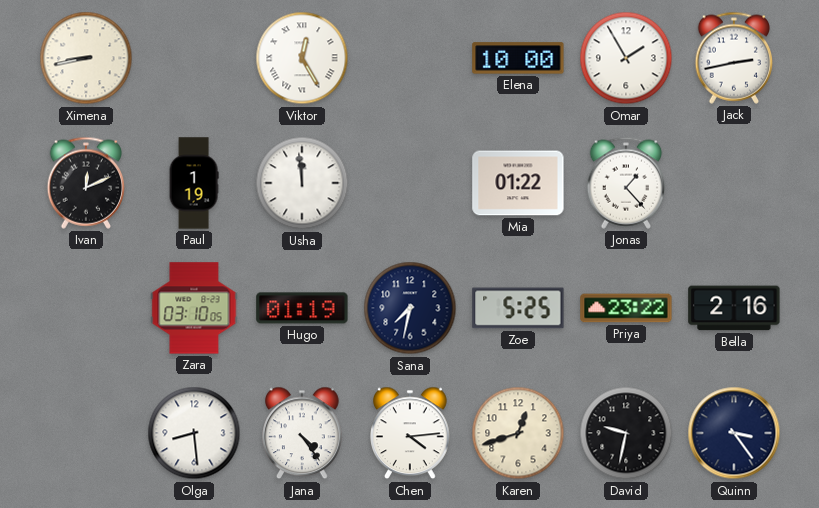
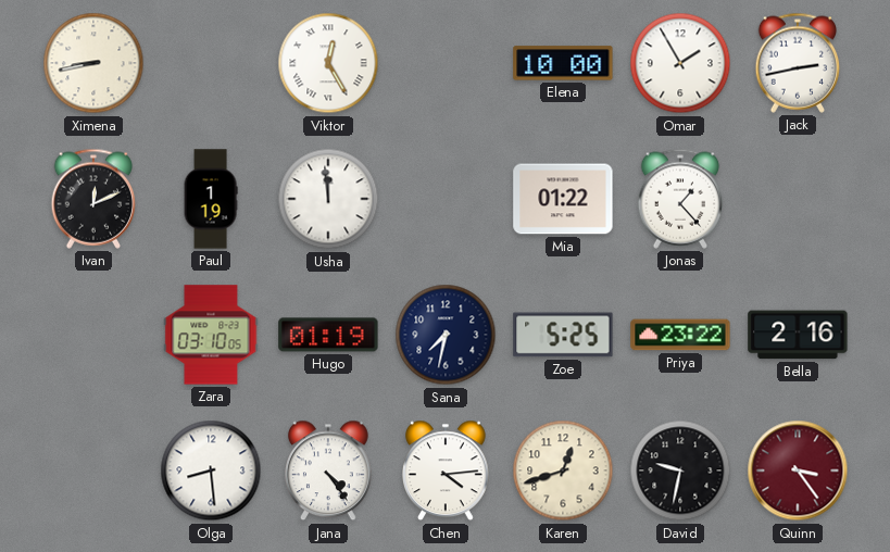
Quinn dial: navy -> burgundy (798, 471)
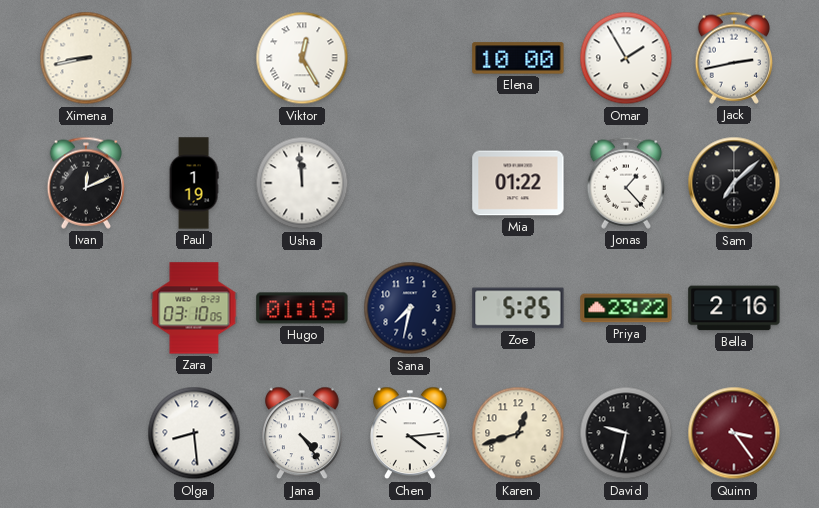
Sam: none -> 7:08 (734, 183)
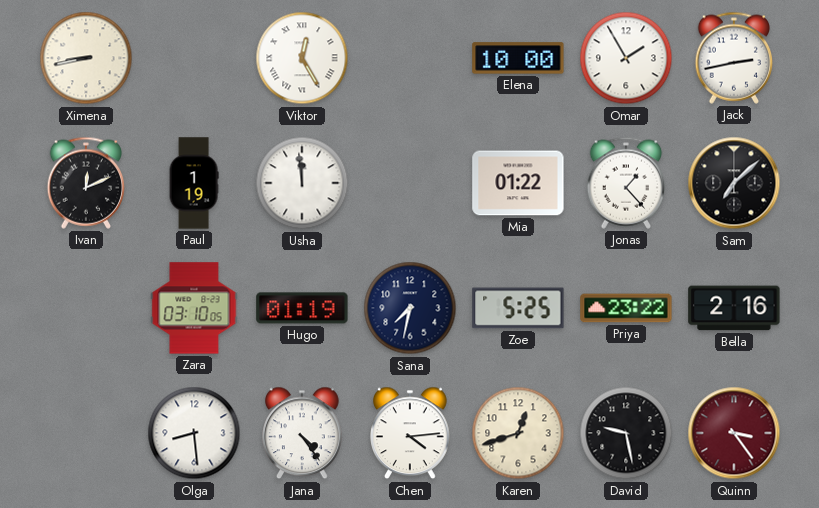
David: 9:32 -> 9:28 (626, 433)
